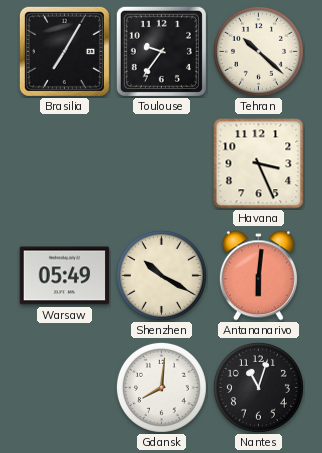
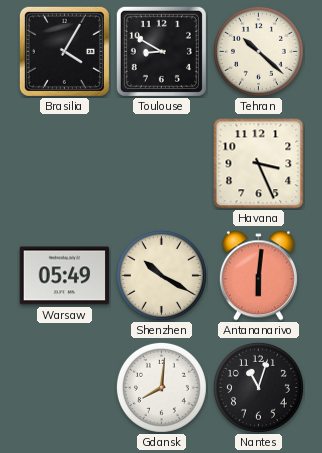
Brasilia: 7:05 -> 4:05 (64, 51)
Toulouse: 9:36 -> 8:50 (161, 51)
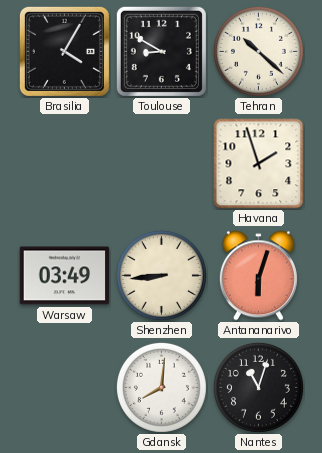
Havana: 3:26 -> 1:57 (259, 164)
Warsaw: 05:49 -> 03:49 (65, 276)
Shenzhen: 10:20 -> 8:44 (161, 275)
Antananarivo: 6:01 -> 6:03 (258, 276)
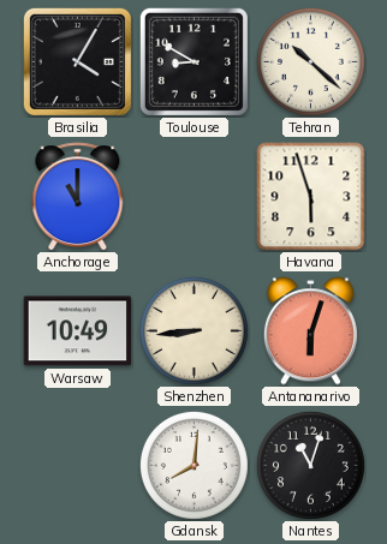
Anchorage: none -> 11:00 (78, 197)
Havana: 1:57 -> 5:57 (311, 197)
Warsaw: 03:49 -> 10:49 (78, 331)
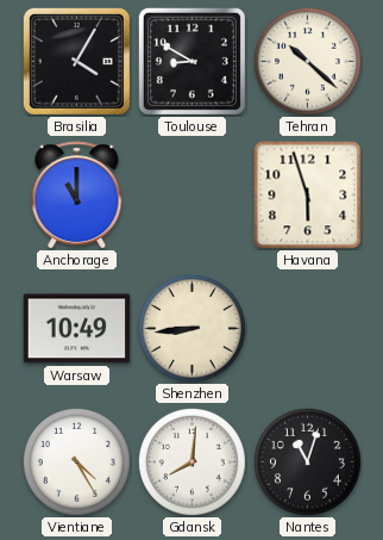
Antananarivo: 6:03 -> none (310, 331)
Vientiane: none -> 4:25 (76, 461)
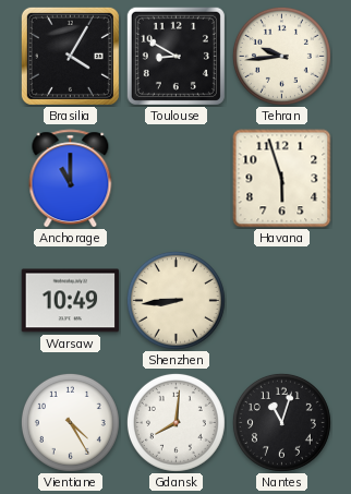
Tehran: 10:22 -> 9:44 (281, 56)
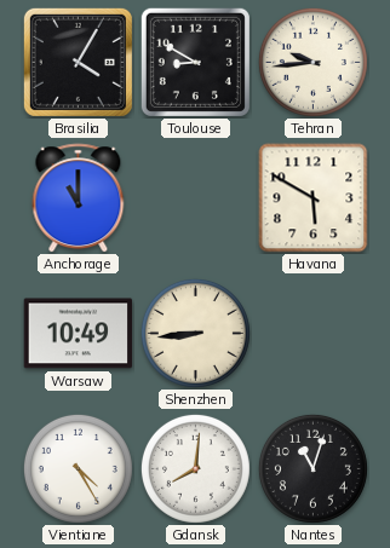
Havana: 5:57 -> 5:50 (314, 198)
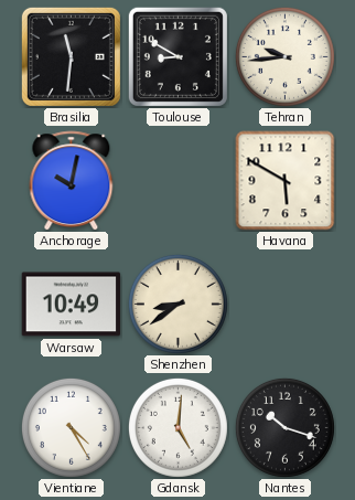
Brasilia: 4:05 -> 11:31 (71, 56)
Anchorage: 11:00 -> 10:02 (72, 181)
Shenzhen: 8:44 -> 8:39 (177, 304)
Gdansk: 8:01 -> 5:01 (177, 427)
Nantes: 11:03 -> 10:18 (284, 427)
